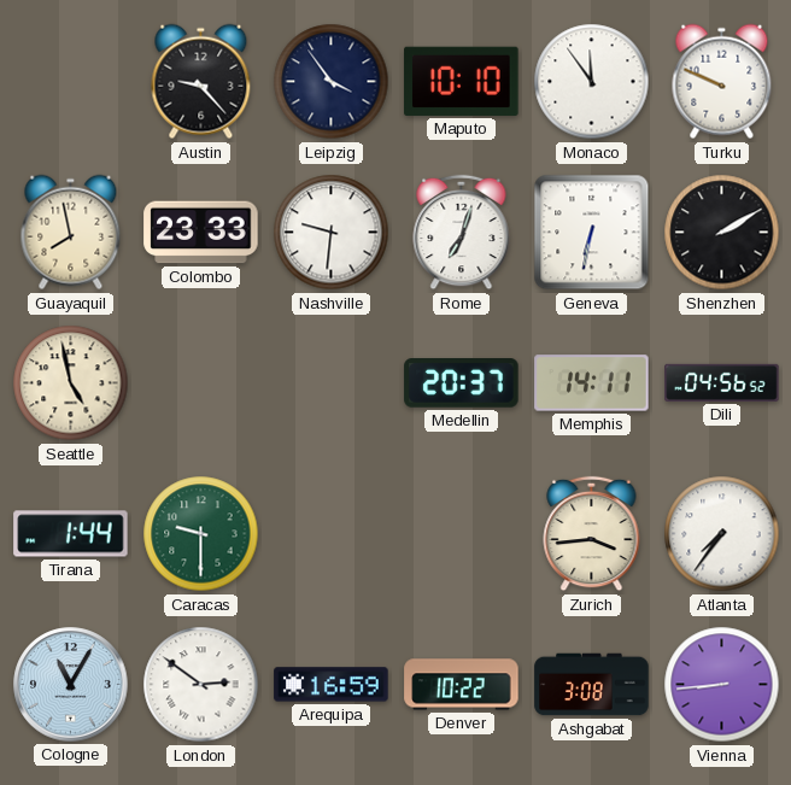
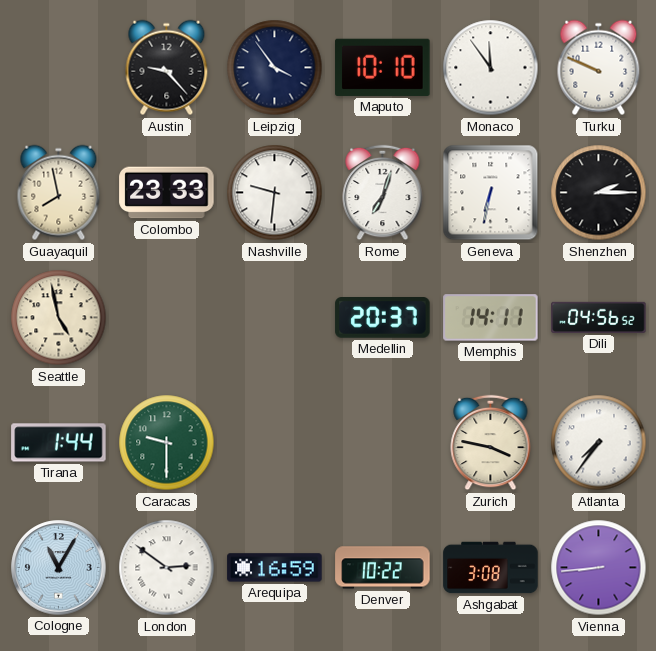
Shenzhen: 2:10 -> 2:15 (599, 193)
Zurich: 3:44 -> 3:47 (491, 443)
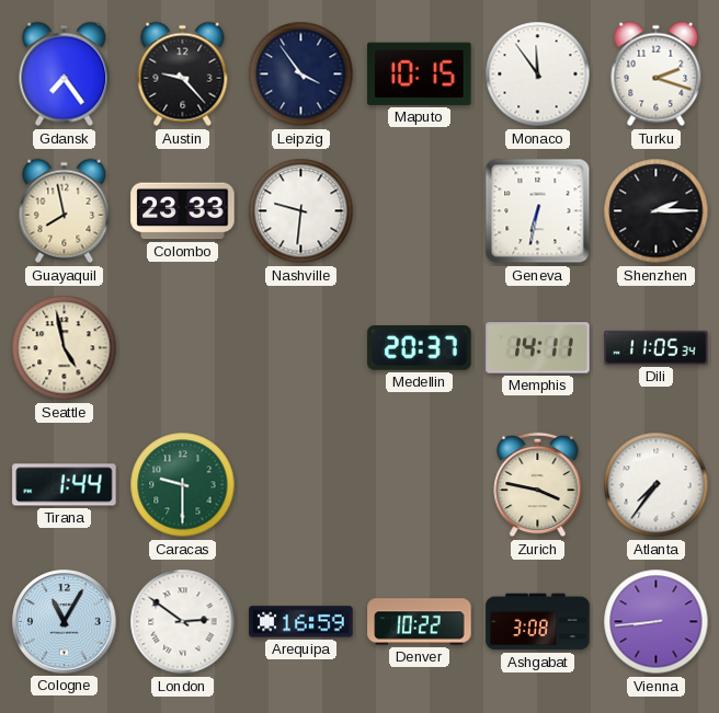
Gdansk: none -> 7:24 (65, 74)
Maputo: 10:10 -> 10:15 (420, 73)
Turku: 9:49 -> 2:18 (657, 74)
Rome: 7:03 -> none (383, 193)
Dili: 04:56 -> 11:05 (657, 347)
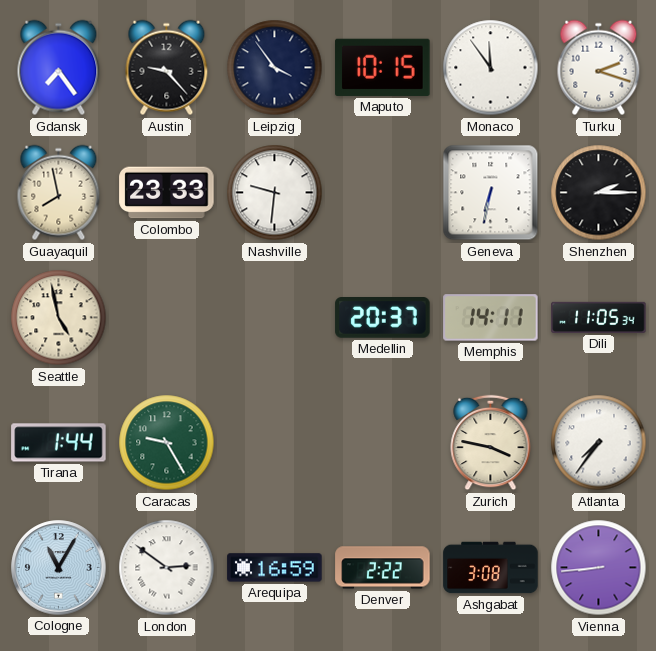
Caracas: 9:30 -> 9:25 (167, 443)
Denver: 10:22 -> 2:22 (383, 568)
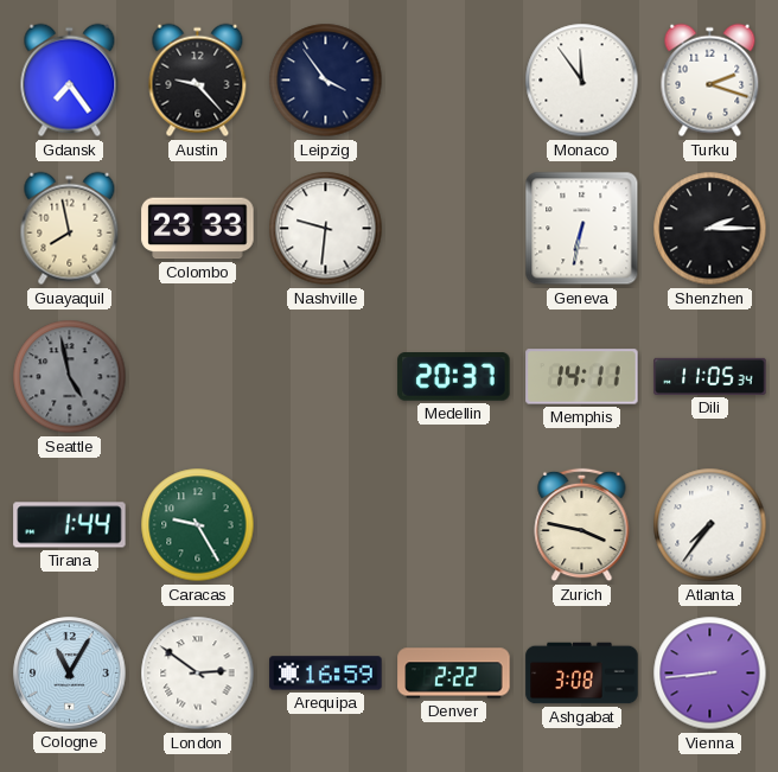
Maputo: 10:15 -> none (383, 67)
Seattle dial: cream -> grey (70, 377)
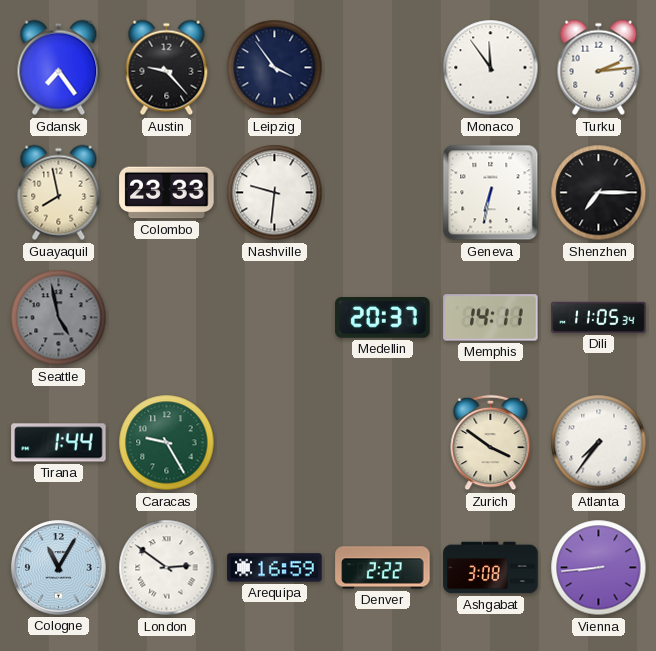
Turku: 2:18 -> 2:14 (599, 68)
Shenzhen: 2:15 -> 7:15 (599, 193)
Zurich: 3:47 -> 3:51 (491, 443)
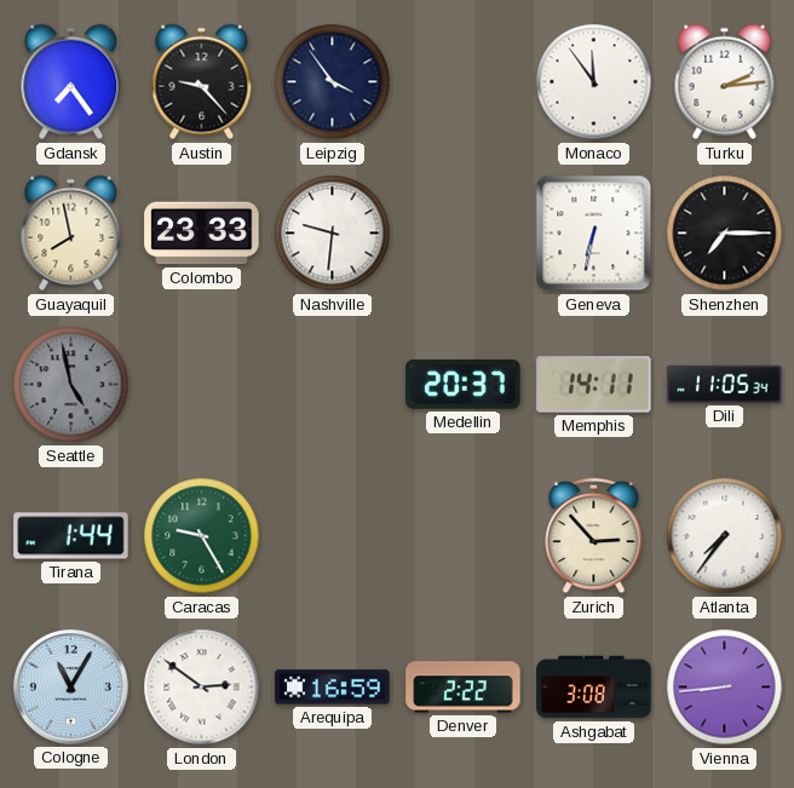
Zurich: 3:51 -> 2:53 (594, 536)
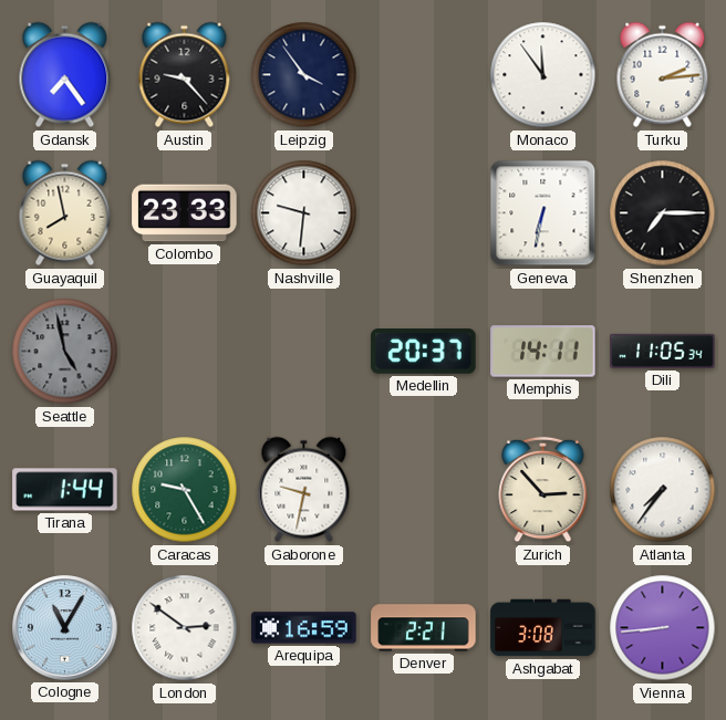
Gaborone: none -> 9:32 (304, 490)
Denver: 2:22 -> 2:21 (424, 628)
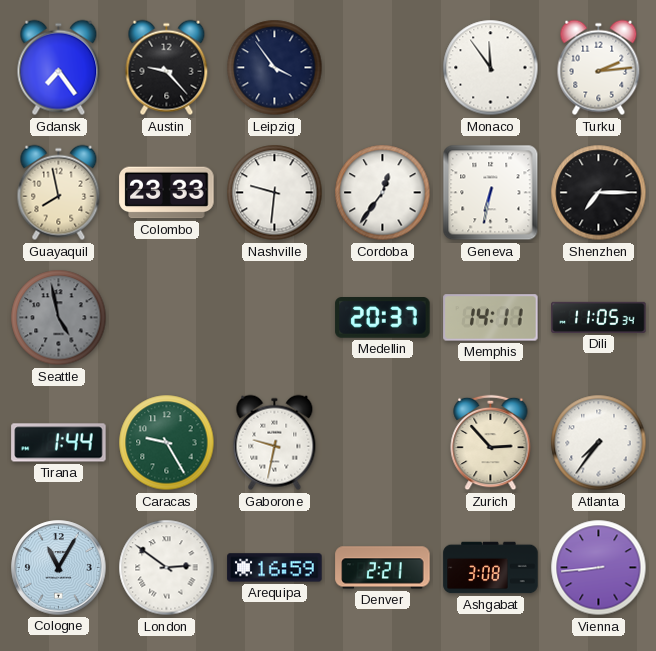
Cordoba: none -> 12:36 (383, 193)
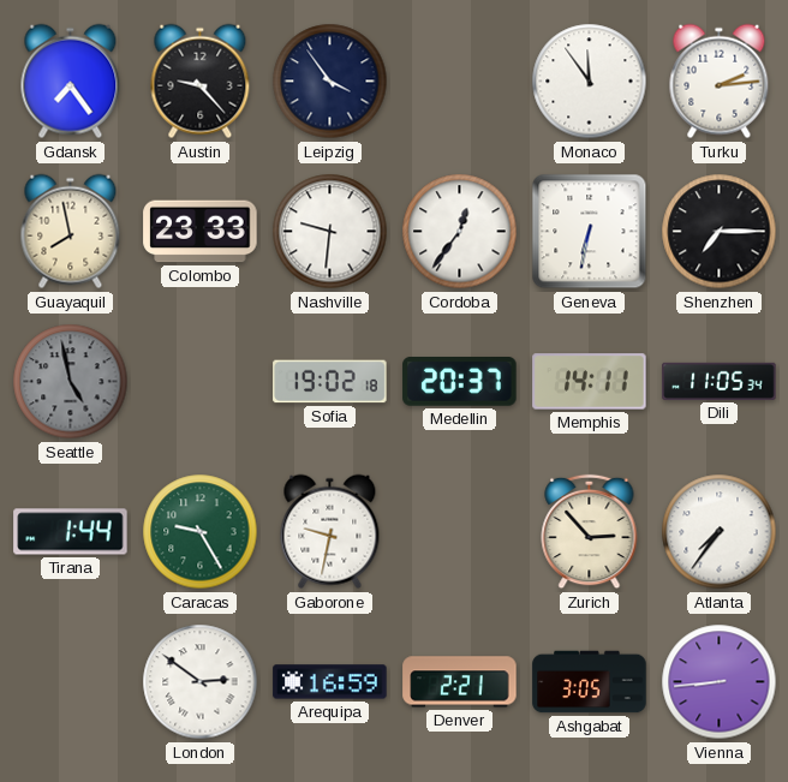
Sofia: none -> 19:02 (330, 382)
Cologne: 11:05 -> none (59, 568)
Ashgabat: 3:08 -> 3:05 (590, 682)
